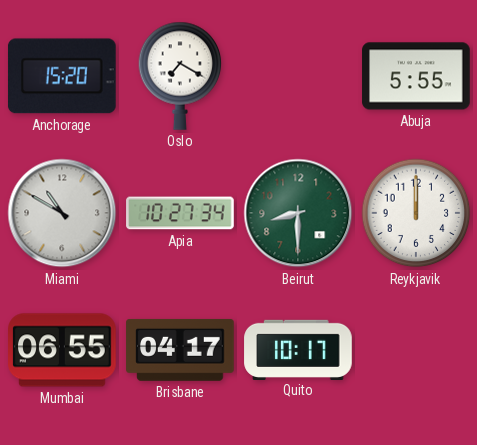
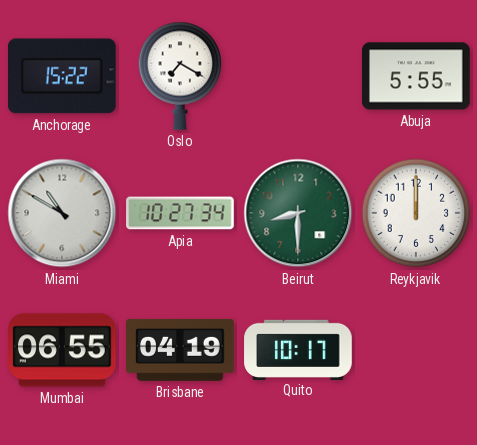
Anchorage: 15:20 -> 15:22 (62, 76)
Brisbane: 04:17 -> 04:19 (180, 350)
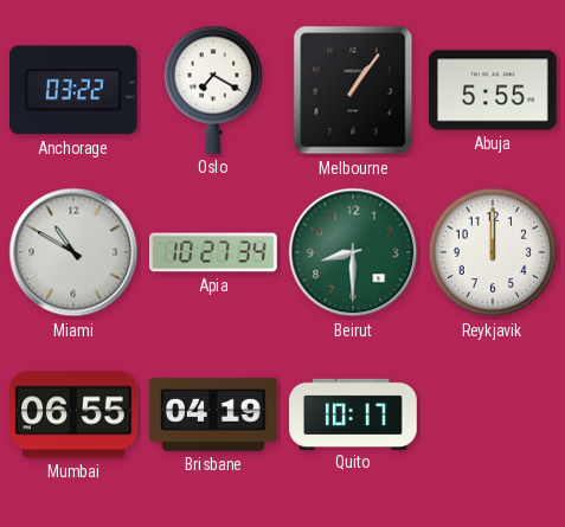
Anchorage: 15:22 -> 03:22 (73, 90)
Melbourne: none -> 1:06 (353, 90)
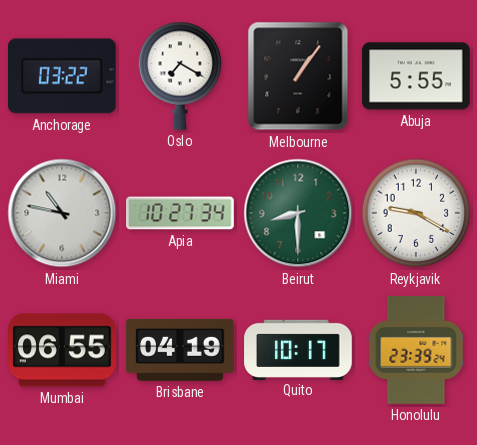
Miami: 10:50 -> 10:47 (62, 213)
Reykjavik: 12:00 -> 9:20 (416, 213)
Honolulu: none -> 23:39 (416, 350)
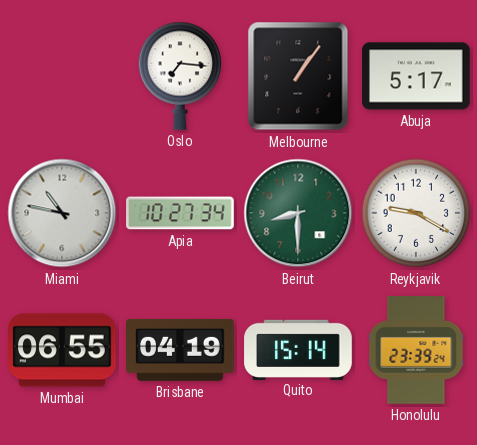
Anchorage: 03:22 -> none (62, 76)
Oslo: 7:20 -> 7:16 (180, 76)
Abuja: 5:55 -> 5:17 (416, 76)
Quito: 10:17 -> 15:14 (298, 349)
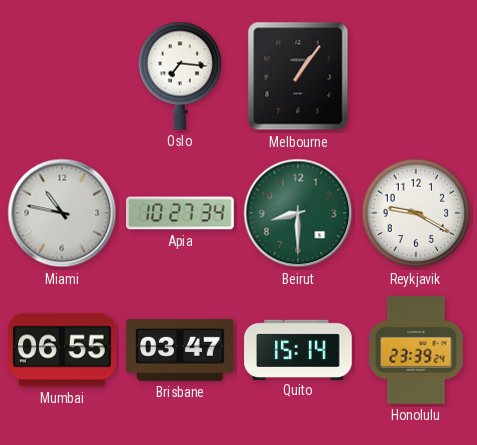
Abuja: 5:17 -> none (416, 76)
Brisbane: 04:19 -> 03:47 (180, 350)
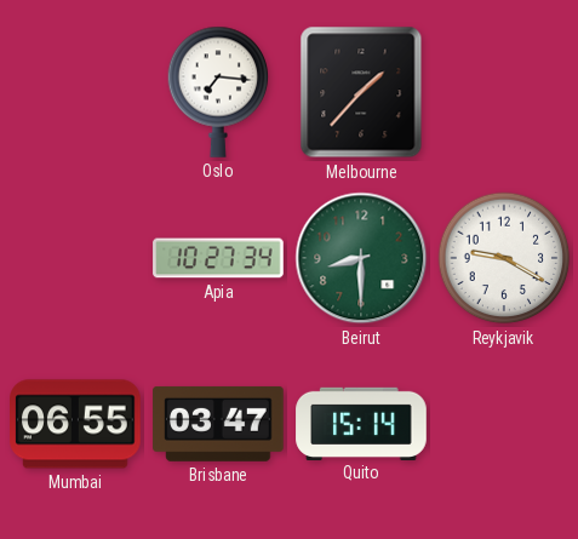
Melbourne: 1:06 -> 1:37 (361, 92)
Miami: 10:47 -> none (62, 213)
Honolulu: 23:39 -> none (416, 350)
